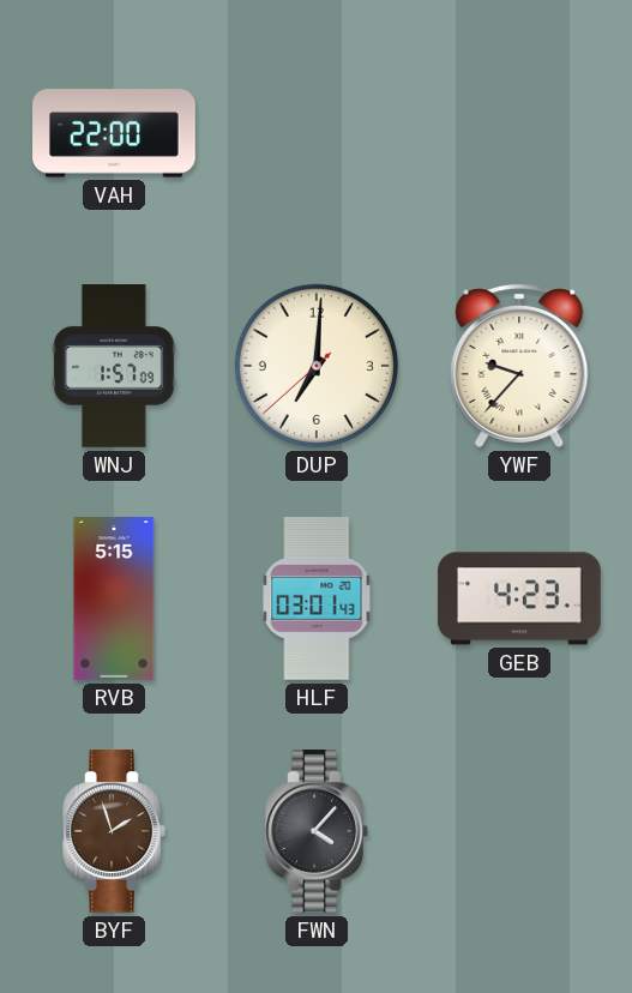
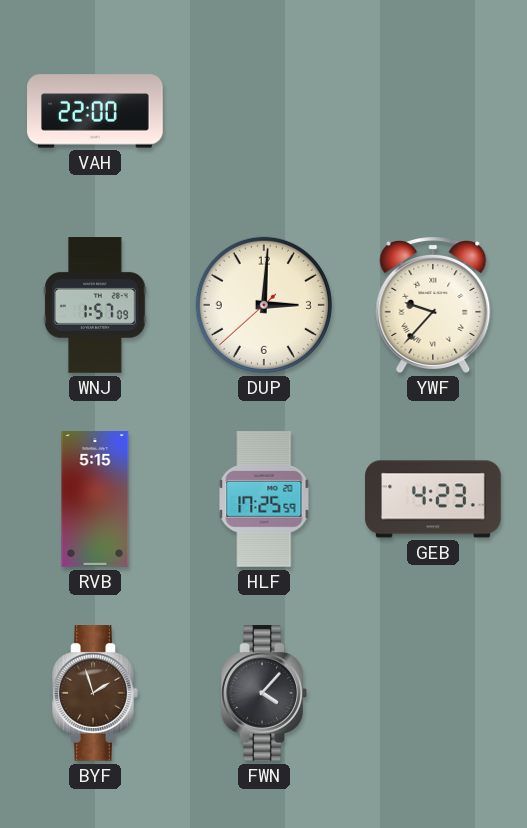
DUP: 7:00 -> 3:00 (264, 305)
HLF: 03:01 -> 17:25 (264, 500)
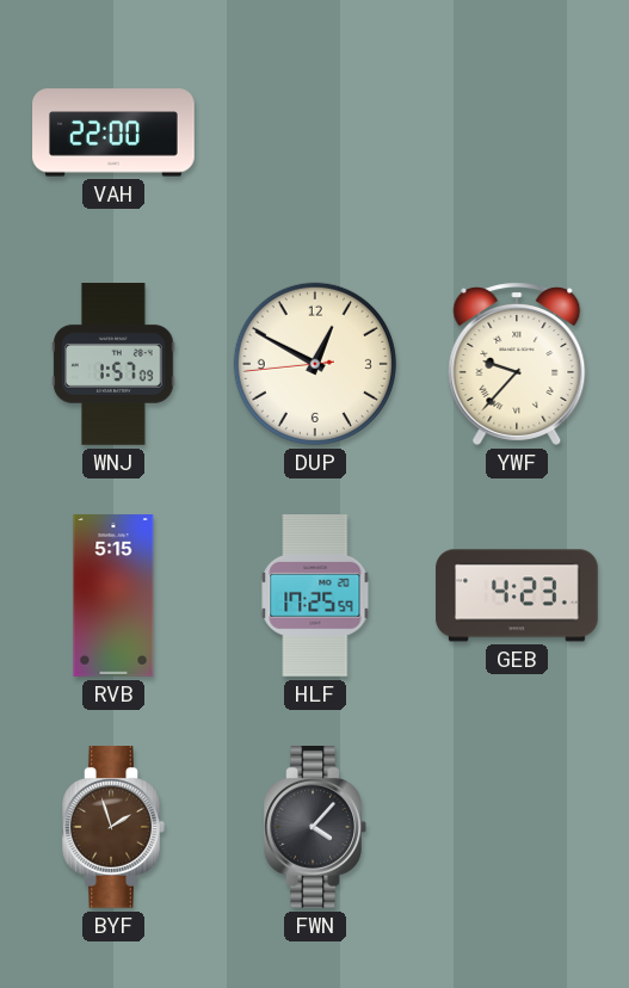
DUP: 3:00 -> 12:49 (315, 364)
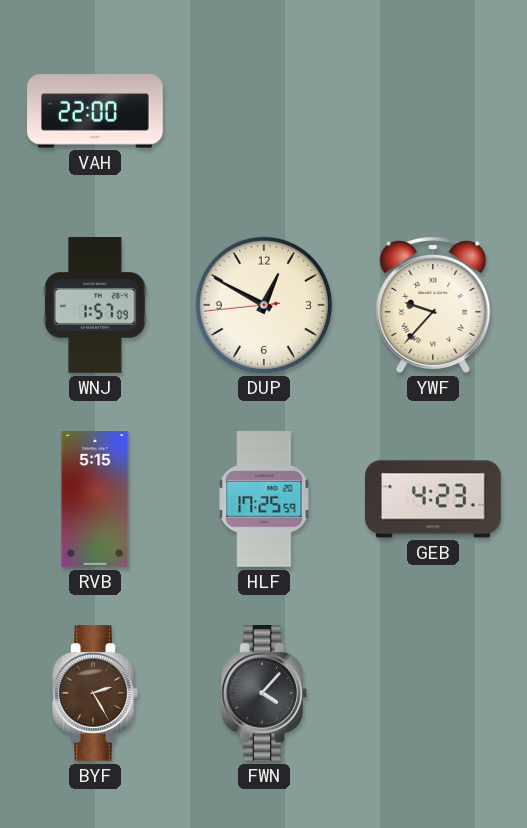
BYF: 1:57 -> 2:25 (95, 694)
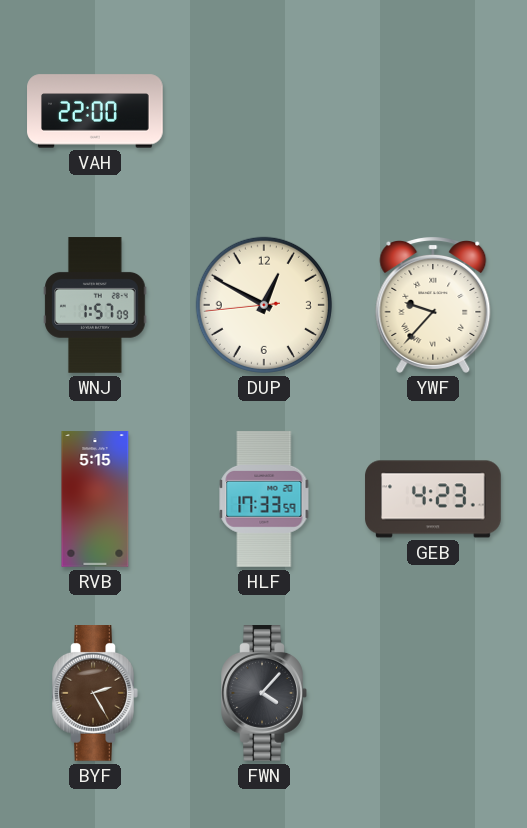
HLF: 17:25 -> 17:33 (264, 500)
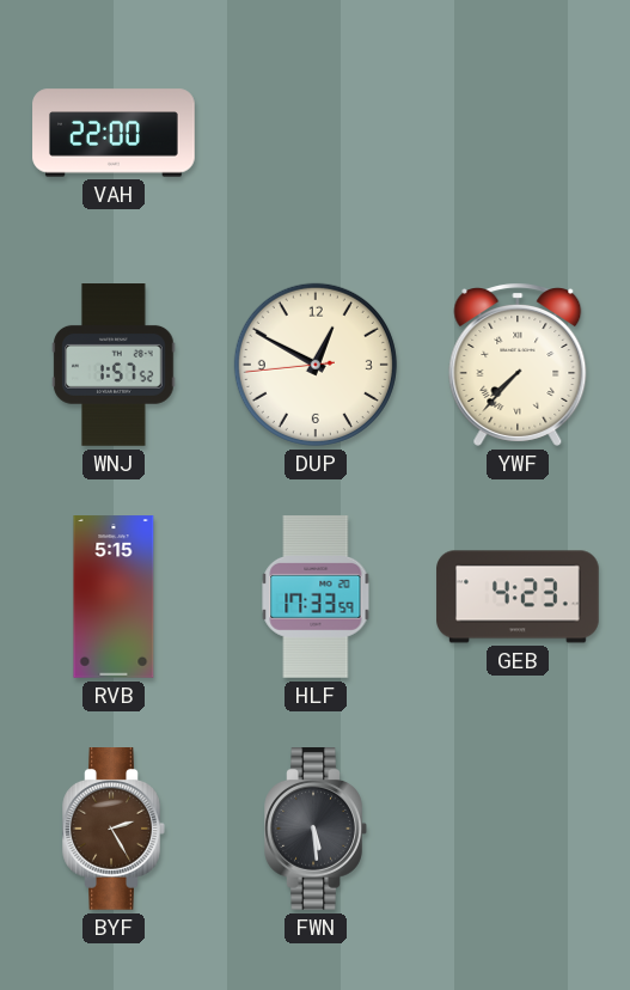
WNJ: 1:57:09 -> 1:57:52 (114, 365)
YWF: 9:37 -> 7:37 (518, 365)
FWN: 4:07 -> 5:29 (316, 830)
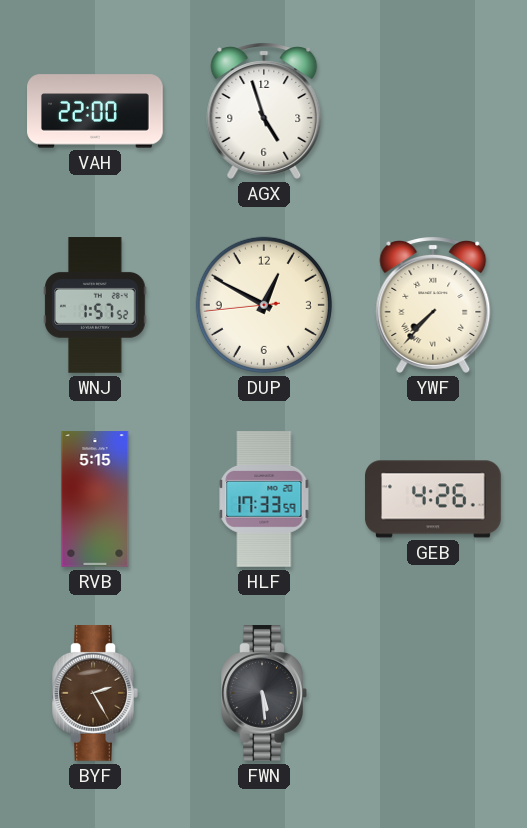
AGX: none -> 4:57 (264, 111)
GEB: 4:23 -> 4:26 (433, 499)
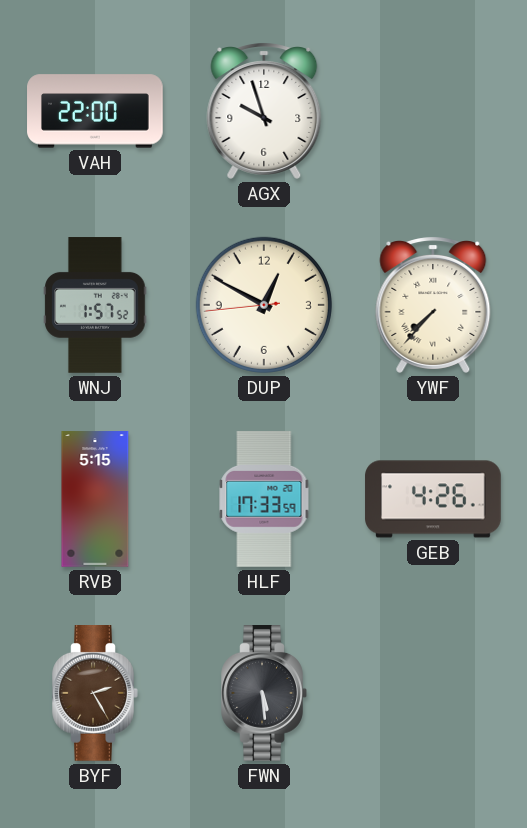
AGX: 4:57 -> 9:57 (264, 111)
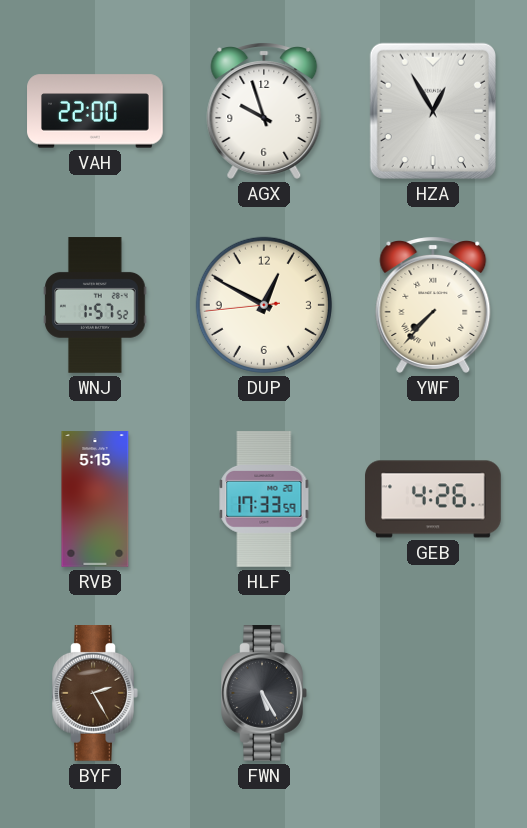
HZA: none -> 12:55 (433, 111)
FWN: 5:29 -> 5:25 (264, 694)
